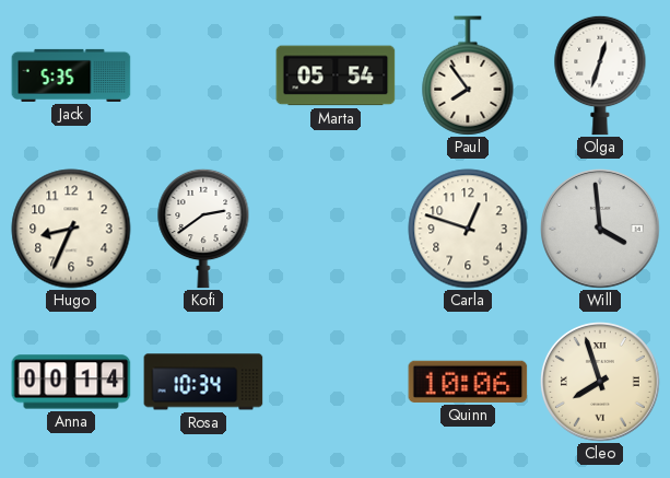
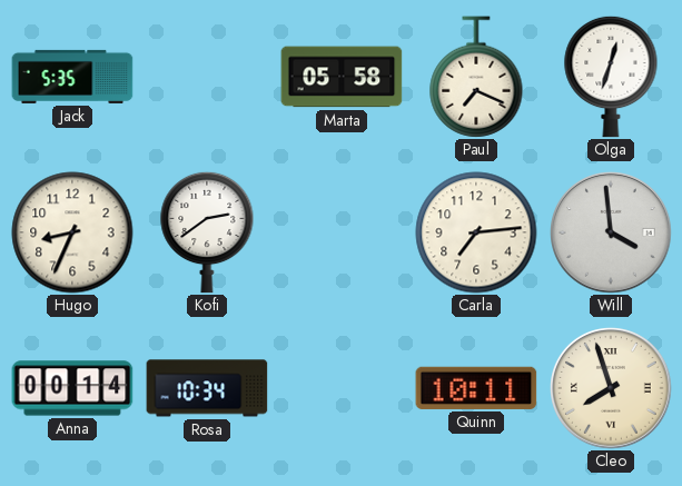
Marta: 05:54 -> 05:58 (342, 77)
Paul: 7:54 -> 7:19 (476, 77)
Carla: 12:48 -> 7:14 (476, 232)
Quinn: 10:06 -> 10:11 (476, 388)
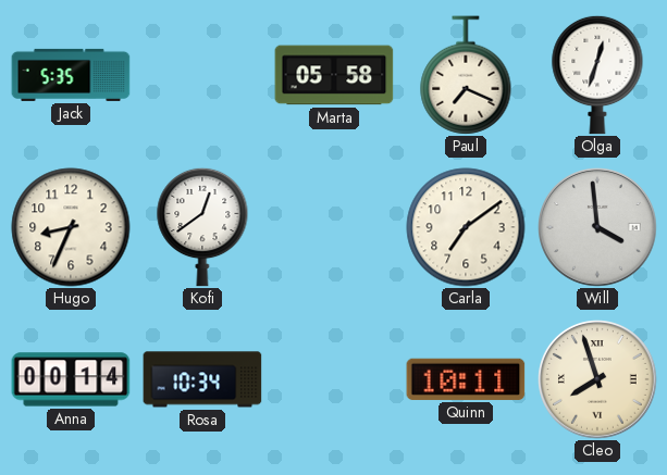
Kofi: 2:39 -> 12:39 (202, 227)
Carla: 7:14 -> 7:09 (466, 227)
